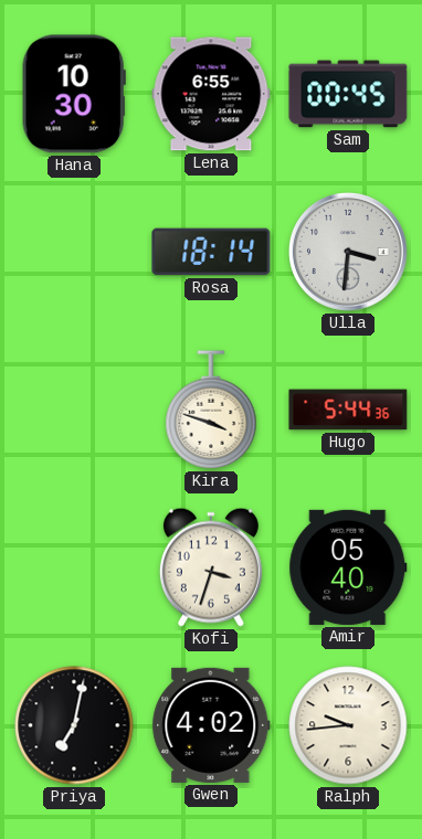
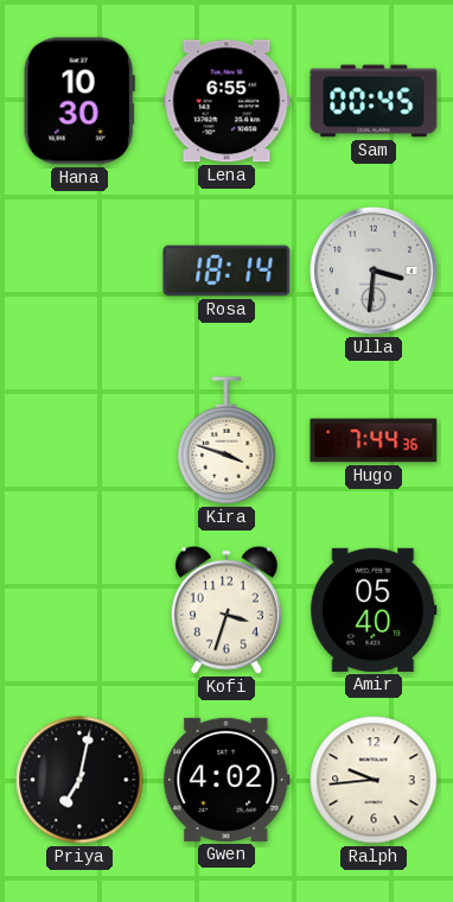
Hugo: 5:44 -> 7:44 (374, 440)
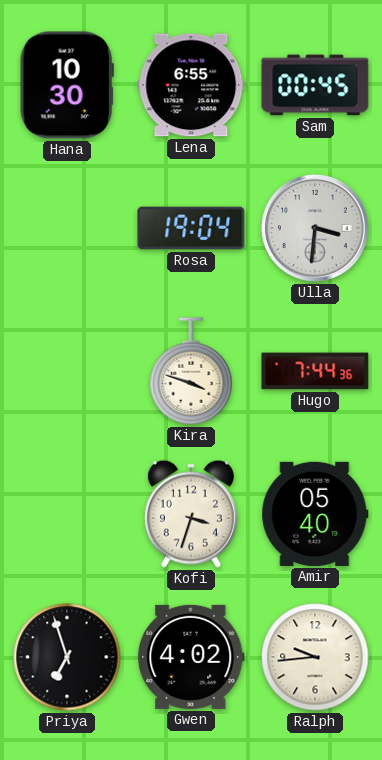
Rosa: 18:14 -> 19:04 (191, 228)
Priya: 7:02 -> 6:57 (67, 657)
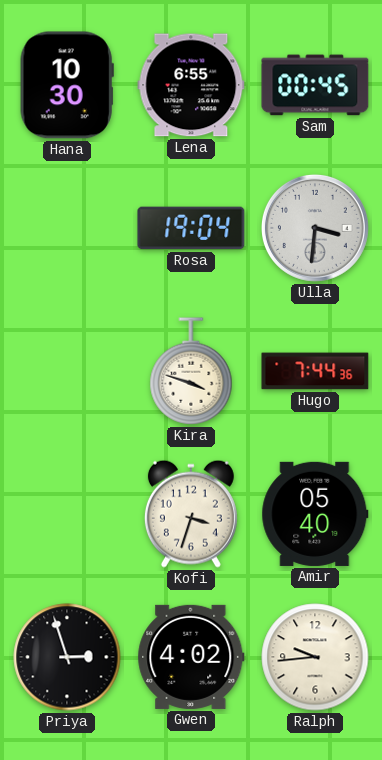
Priya: 6:57 -> 2:57 (67, 657)
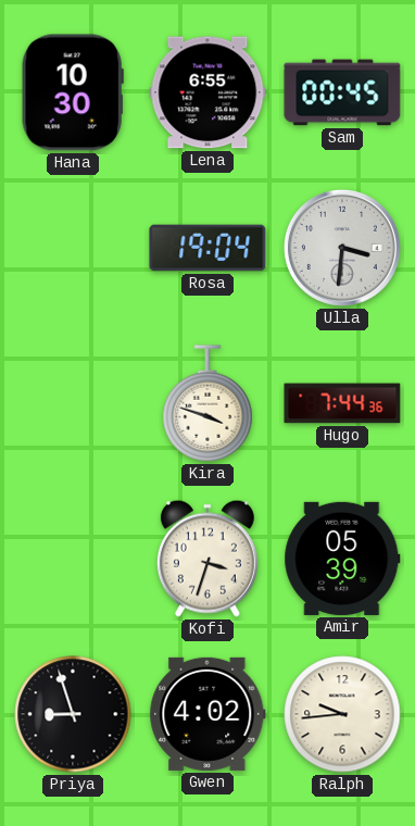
Amir: 05:40 -> 05:39 (342, 559)
Priya: 2:57 -> 8:57 (73, 714)
